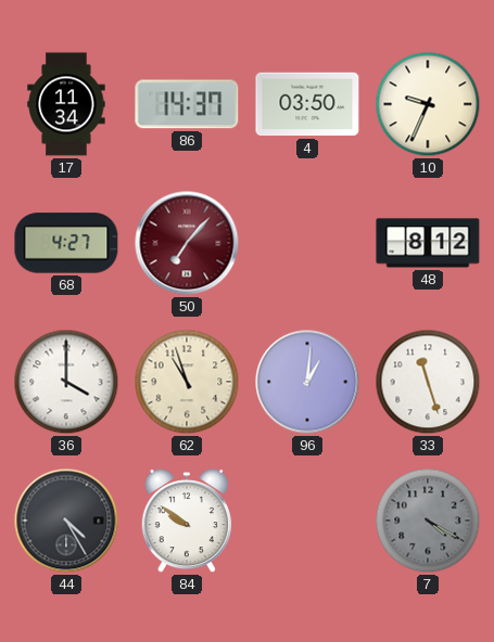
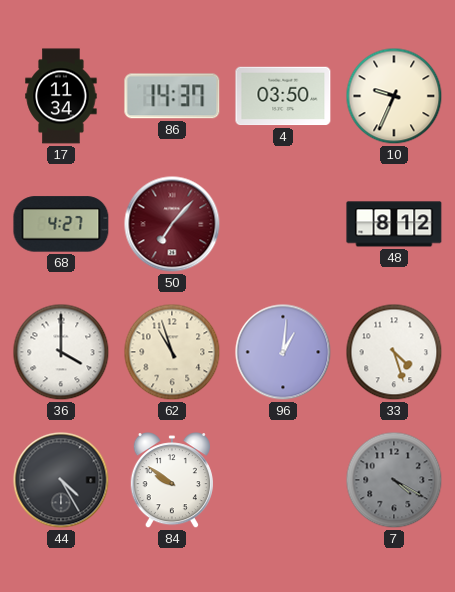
33: 11:27 -> 4:27 (394, 352)
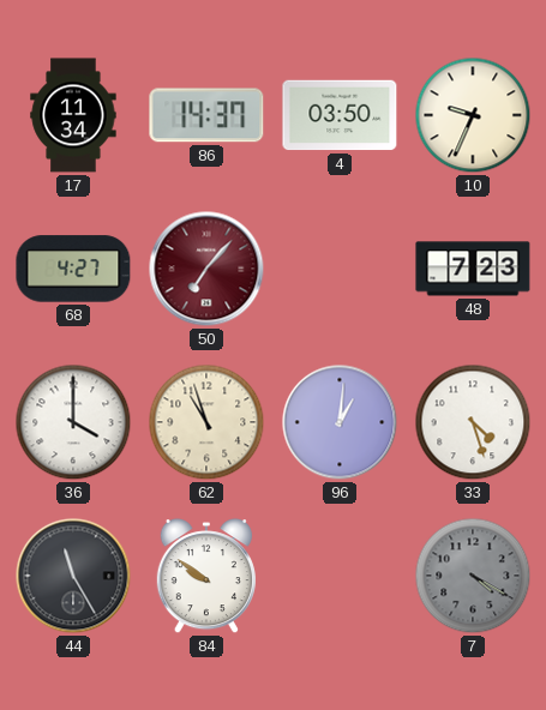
48: 8:12 -> 7:23 (473, 269)
44: 4:25 -> 11:25 (73, 576)
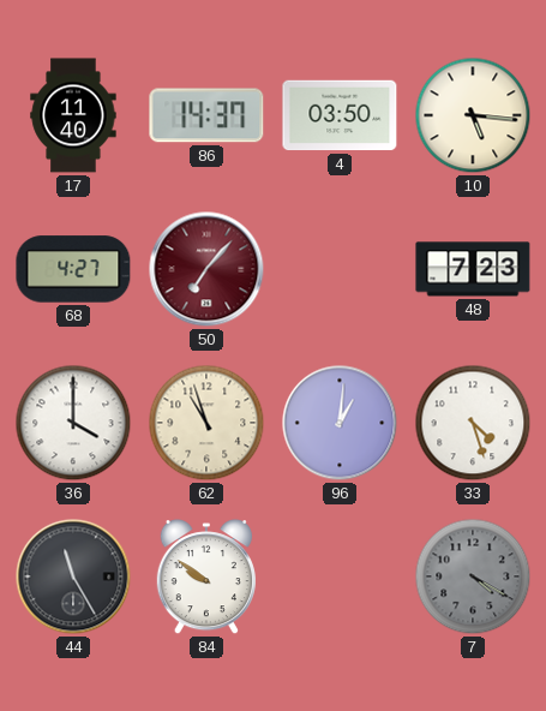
17: 11:34 -> 11:40 (73, 115)
10: 9:34 -> 5:16 (473, 115)
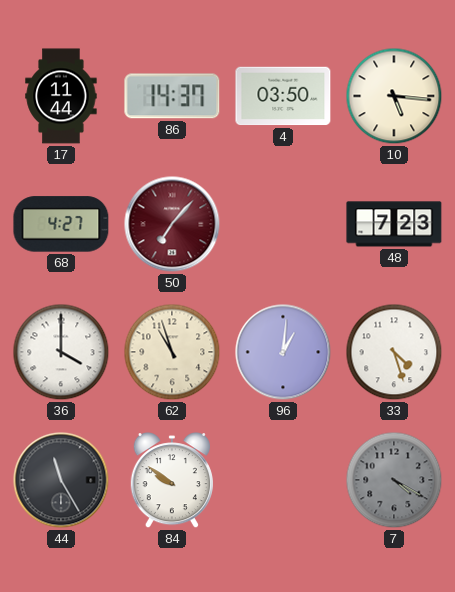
17: 11:40 -> 11:44 (61, 96)
